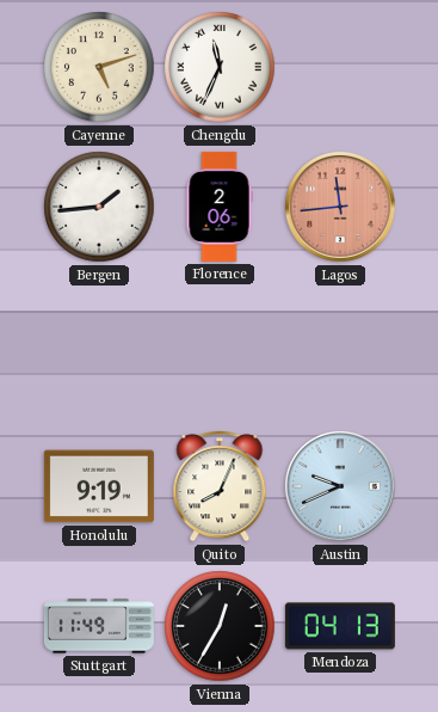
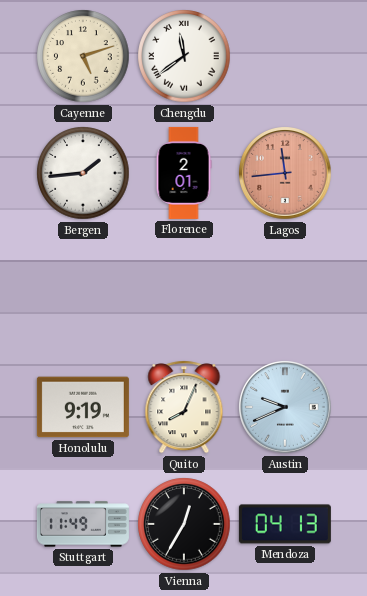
Chengdu: 11:34 -> 11:39 (184, 56)
Florence: 2:06 -> 2:01 (184, 173)
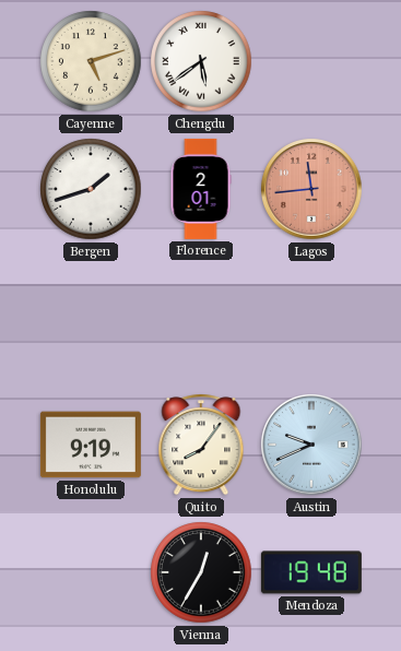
Chengdu: 11:39 -> 5:39 (201, 61)
Bergen: 1:44 -> 1:42 (91, 189)
Quito: 8:04 -> 8:06 (201, 445)
Stuttgart: 11:49 -> none (83, 524)
Mendoza: 04:13 -> 19:48 (311, 572)
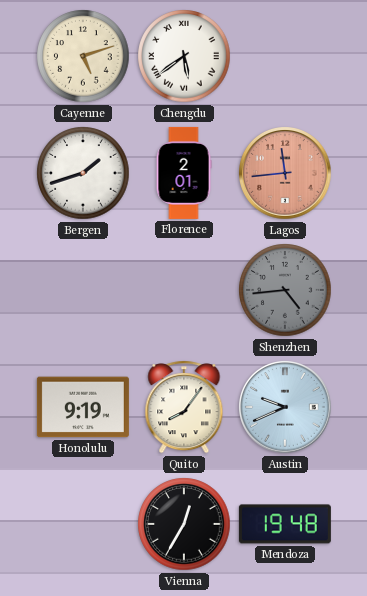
Shenzhen: none -> 4:44 (285, 290)
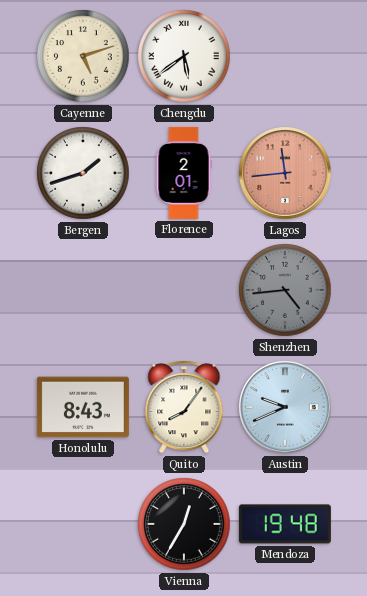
Honolulu: 9:19 -> 8:43 (83, 407)
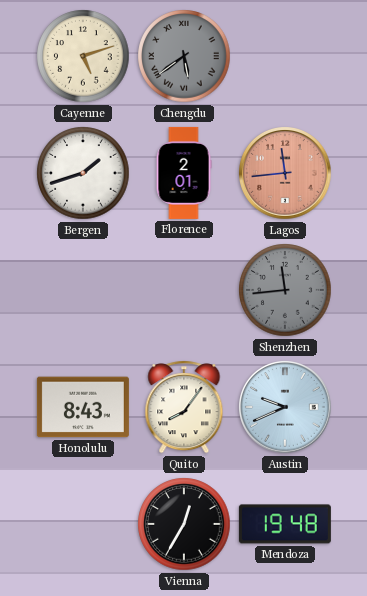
Chengdu dial: white -> grey (184, 56)
Shenzhen: 4:44 -> 11:44 (285, 290)
